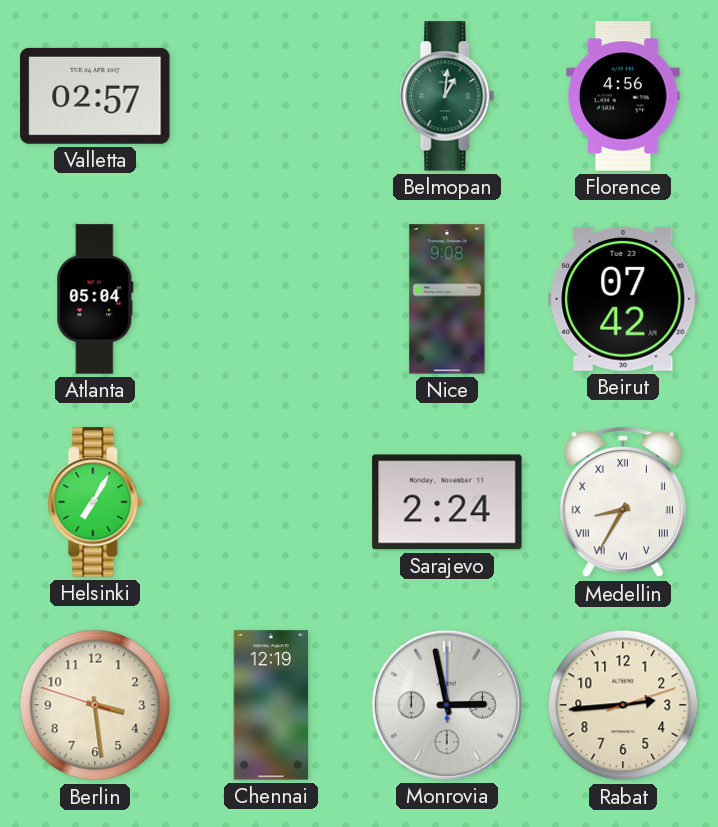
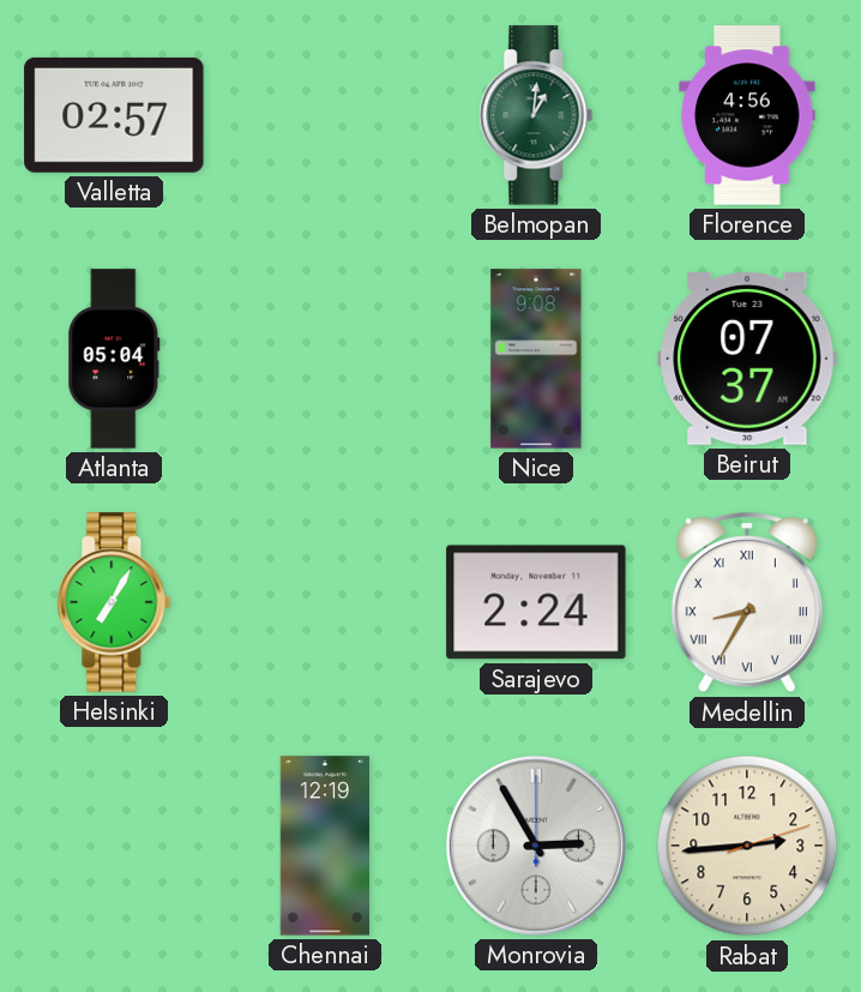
Beirut: 07:42 -> 07:37 (747, 359)
Berlin: 3:28 -> none (95, 705)
Monrovia: 2:58 -> 2:55 (536, 846)
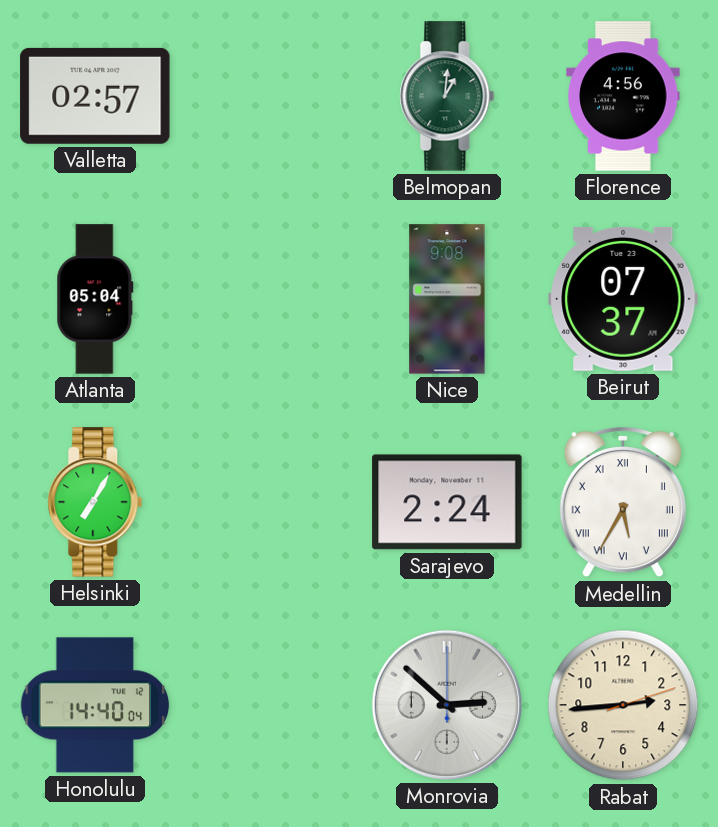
Medellin: 8:35 -> 5:35 (623, 502)
Honolulu: none -> 14:40 (95, 705)
Chennai: 12:19 -> none (324, 846)
Monrovia: 2:55 -> 2:52 (447, 705)
